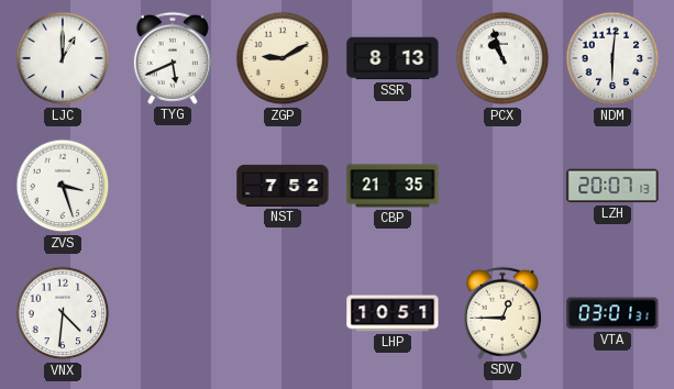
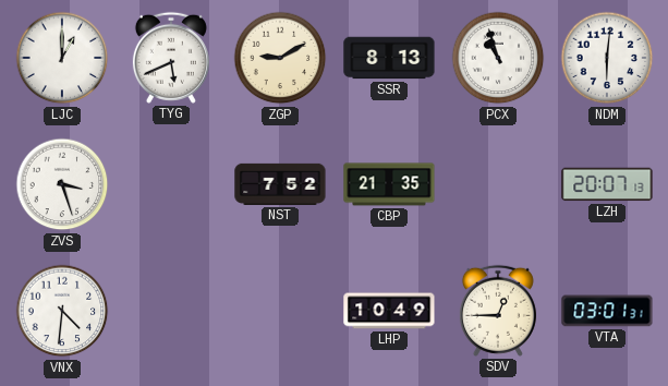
LHP: 10:51 -> 10:49 (389, 311)
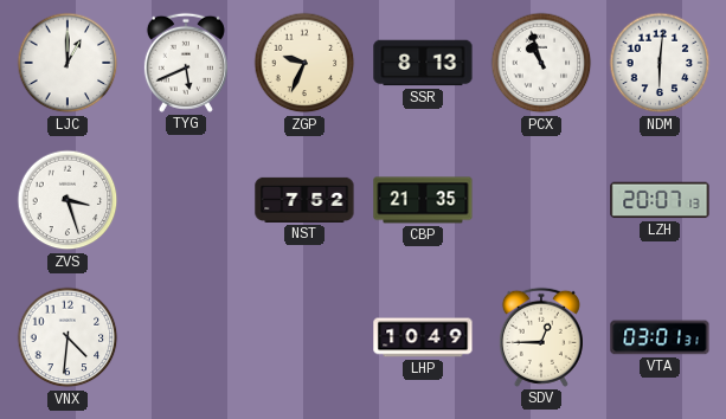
ZGP: 9:10 -> 9:34 (304, 63)
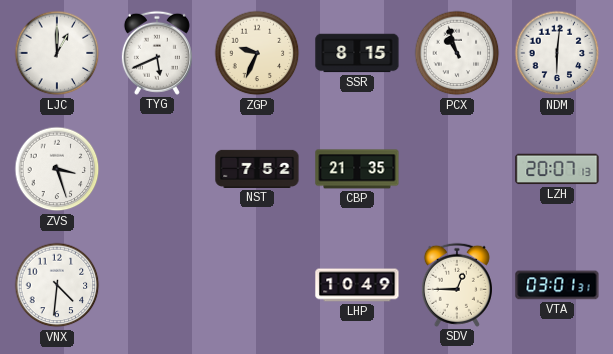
SSR: 8:13 -> 8:15 (357, 53)
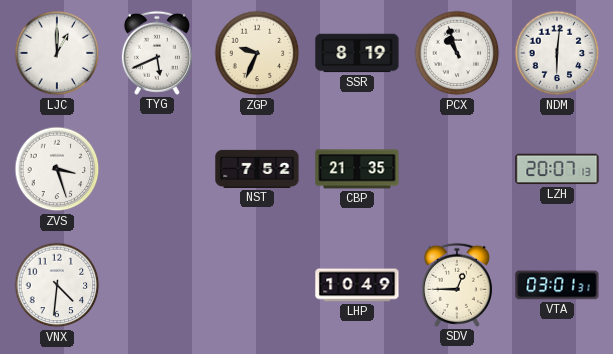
SSR: 8:15 -> 8:19 (357, 53)
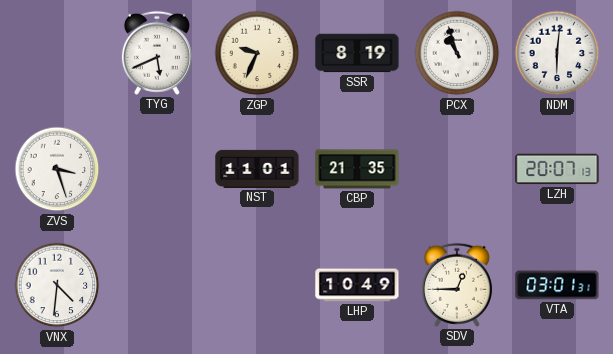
LJC: 1:00 -> none (57, 53)
NST: 7:52 -> 11:01 (257, 169)
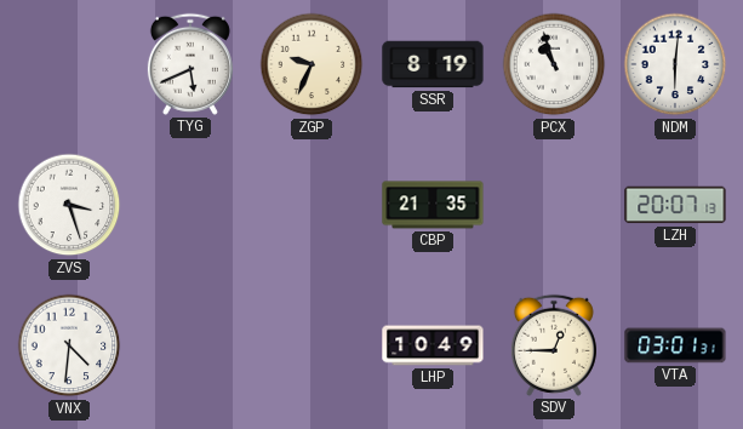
NST: 11:01 -> none (257, 169)
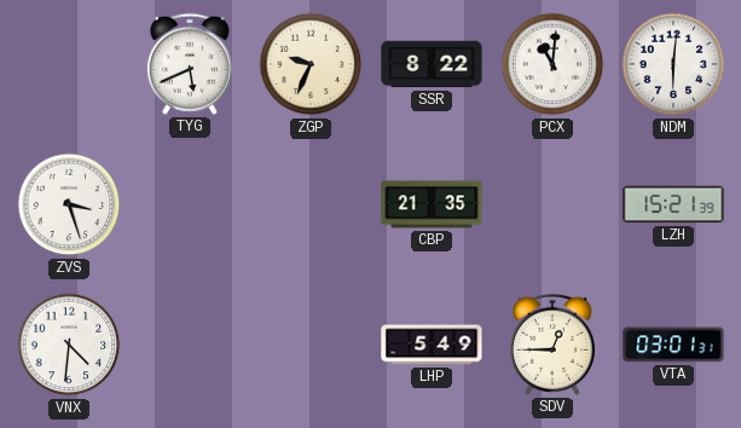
SSR: 8:19 -> 8:22 (432, 64)
PCX: 10:57 -> 11:01 (552, 64)
LZH: 20:07 -> 15:21 (673, 204)
LHP: 10:49 -> 5:49 (432, 345)
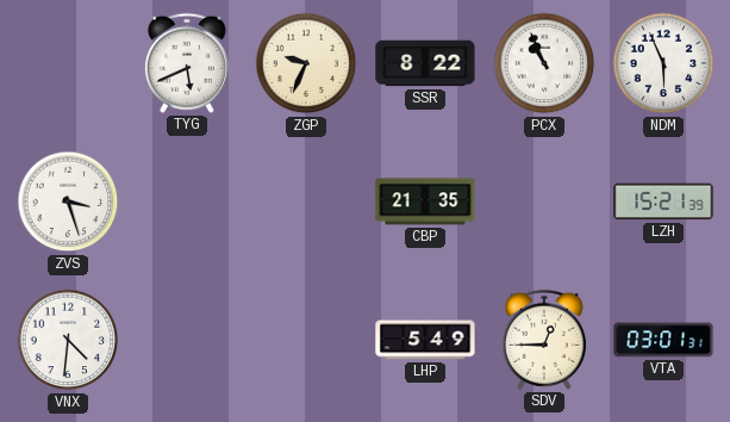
PCX: 11:01 -> 10:56 (544, 63)
NDM: 6:01 -> 5:56 (663, 63)
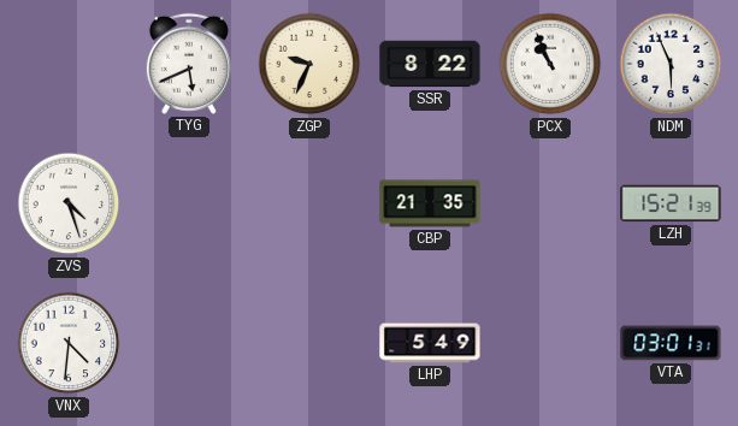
ZVS: 3:27 -> 4:27 (69, 203)
SDV: 12:45 -> none (544, 340)
